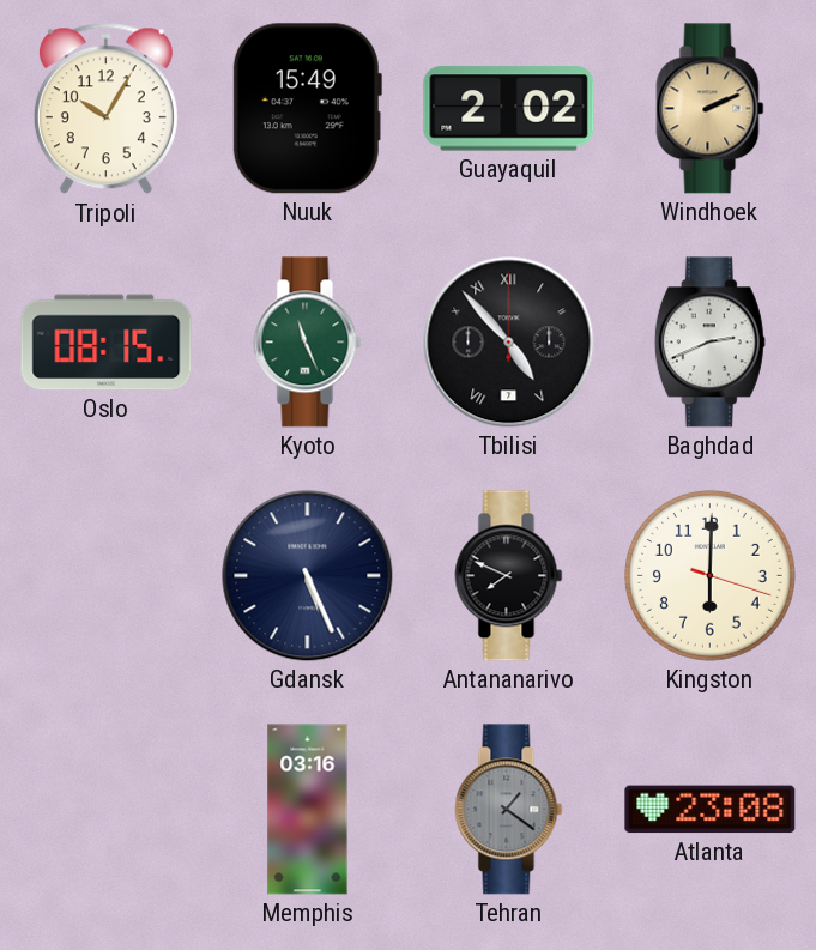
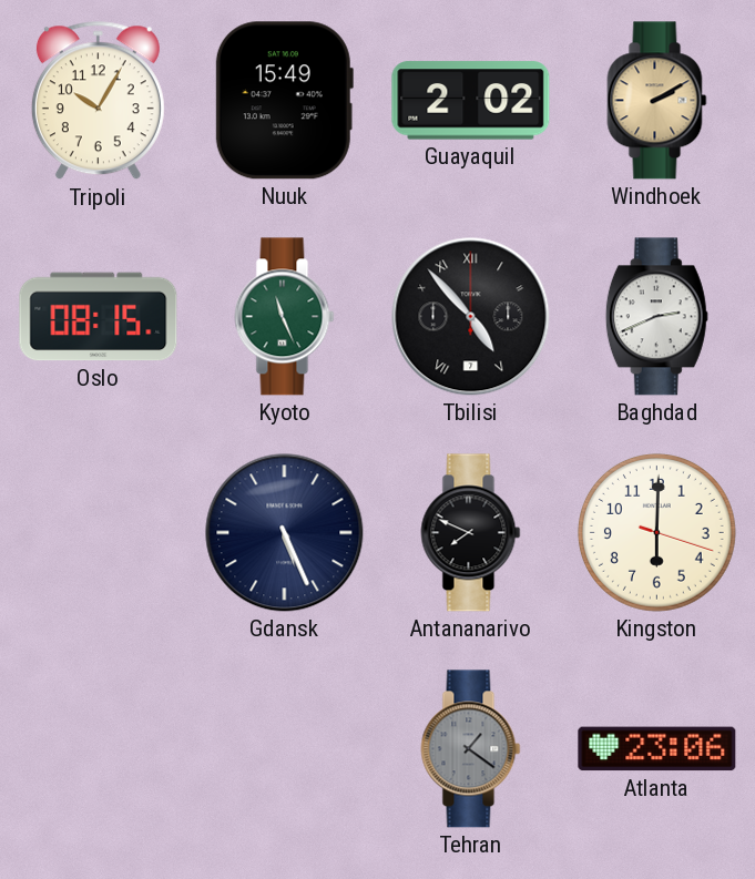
Windhoek: 2:11 -> 2:10 (657, 101)
Memphis: 03:16 -> none (308, 810)
Atlanta: 23:08 -> 23:06 (657, 749)
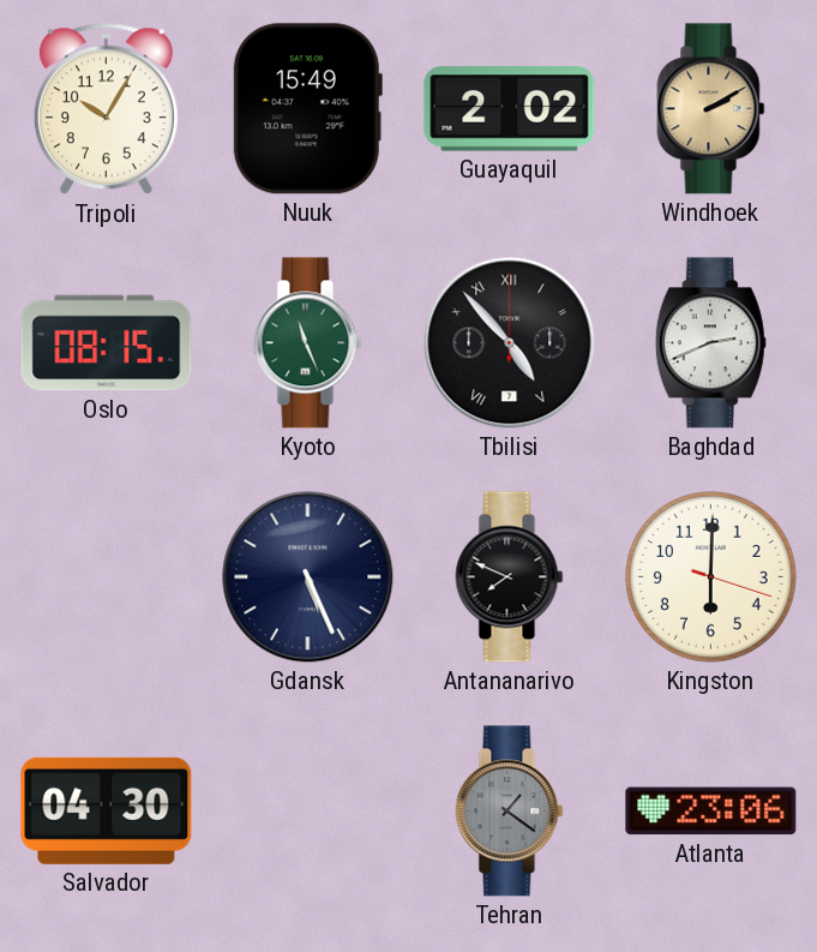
Salvador: none -> 04:30 (107, 810)
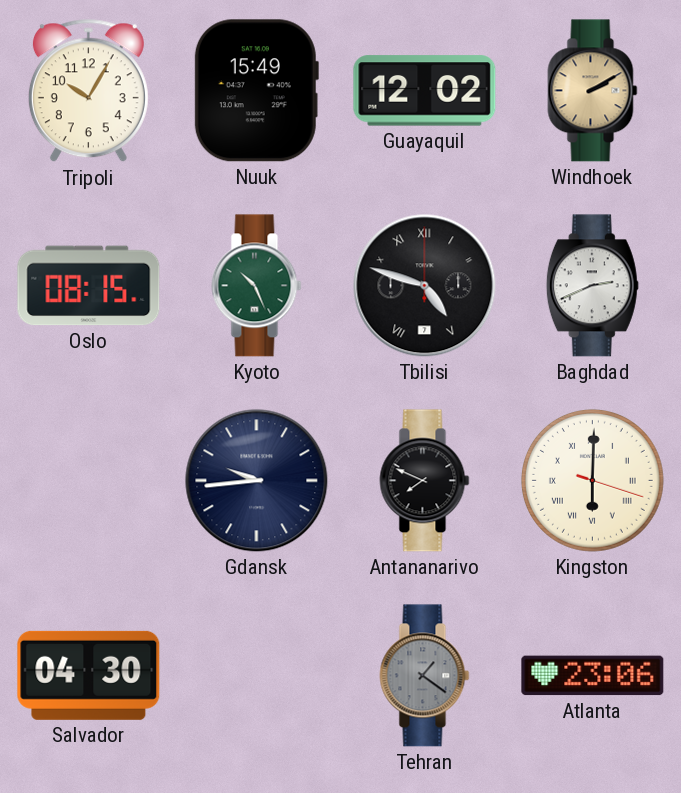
Guayaquil: 2:02 -> 12:02 (425, 91)
Kyoto: 11:26 -> 10:26 (257, 286)
Tbilisi: 4:53 -> 4:48 (425, 286)
Gdansk: 5:26 -> 9:44 (257, 481)
Kingston numerals: Arabic -> Roman (592, 480)
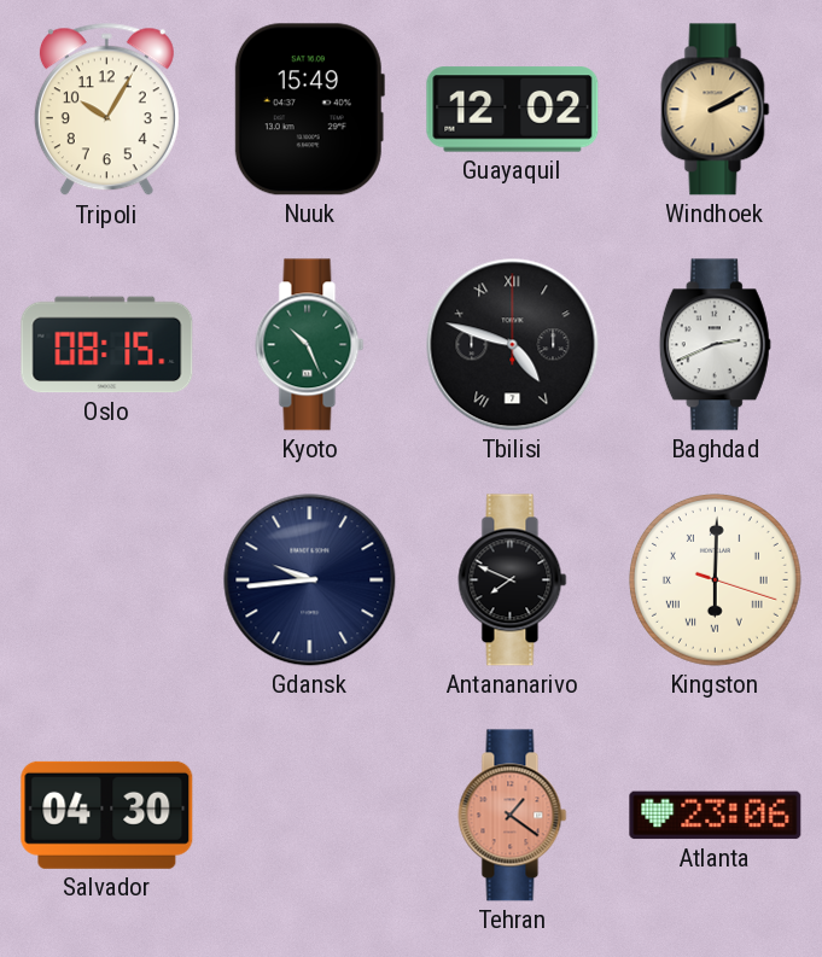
Tehran dial: grey -> salmon (513, 816)
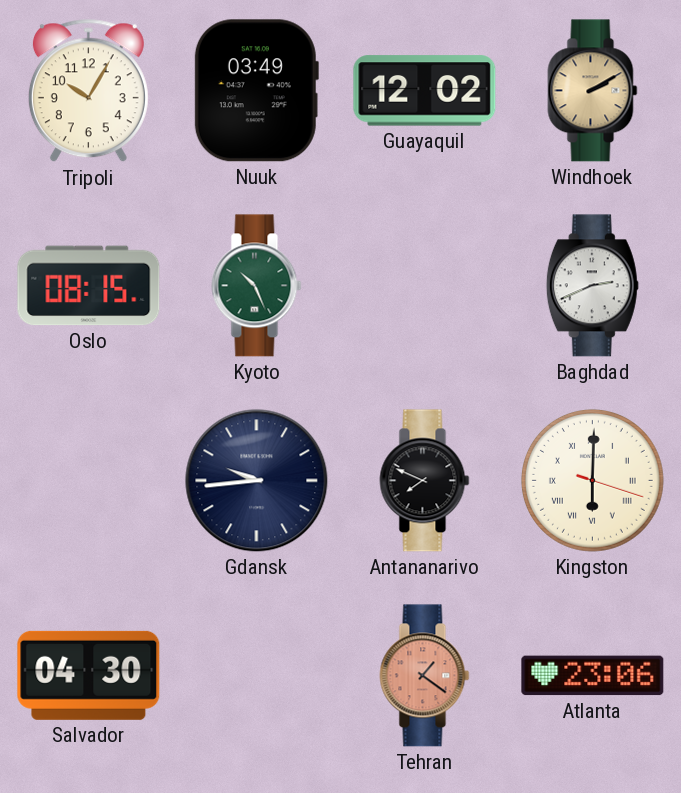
Nuuk: 15:49 -> 03:49 (256, 91)
Tbilisi: 4:48 -> none (513, 345)
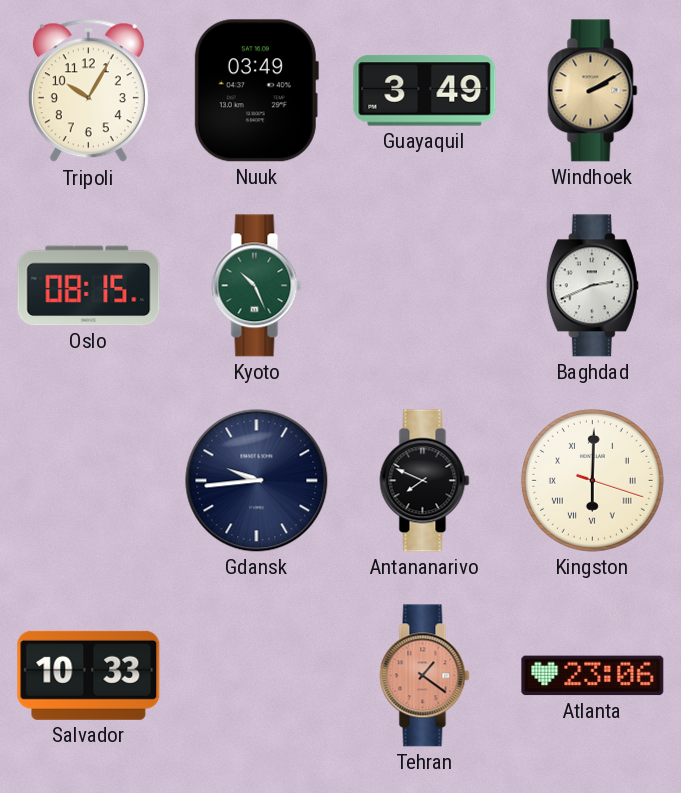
Guayaquil: 12:02 -> 3:49 (425, 91)
Salvador: 04:30 -> 10:33 (89, 675)
